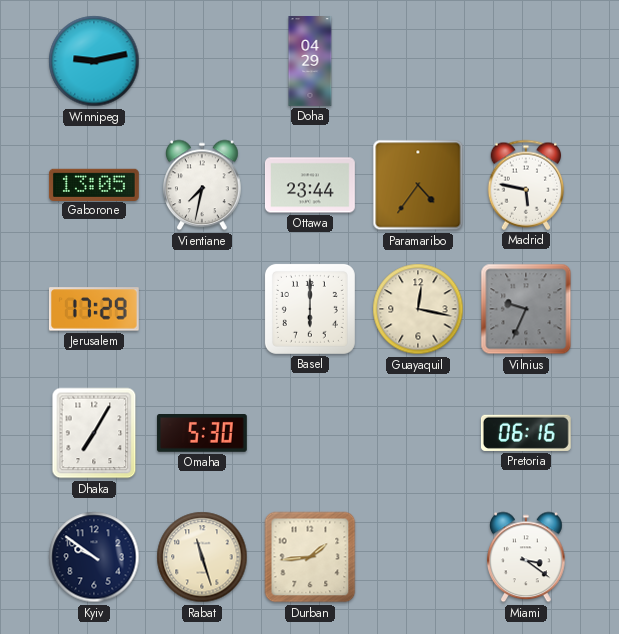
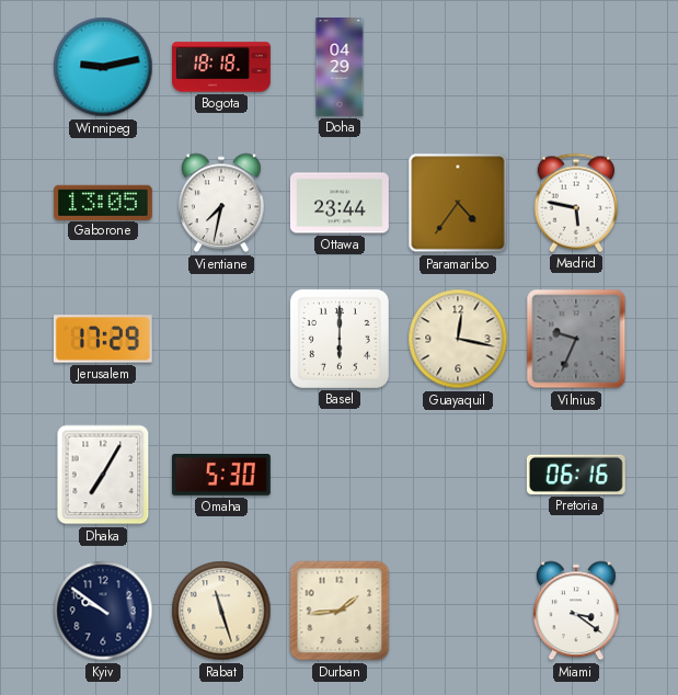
Bogota: none -> 18:18 (222, 67)
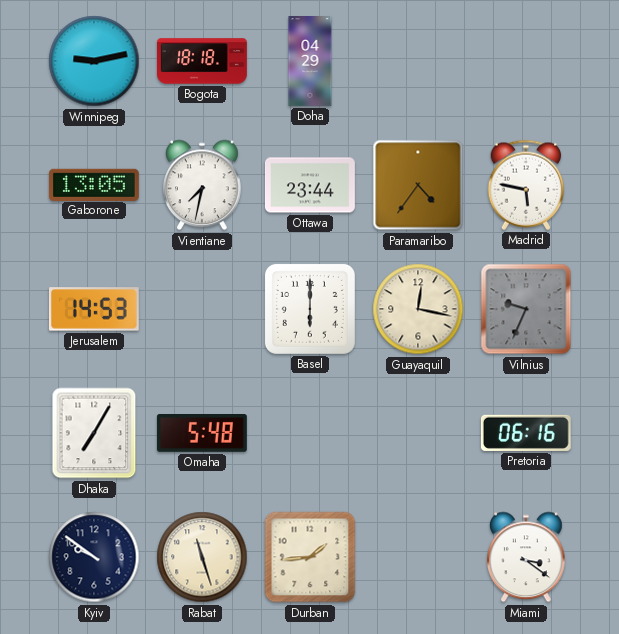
Jerusalem: 17:29 -> 14:53 (94, 309)
Omaha: 5:30 -> 5:48 (202, 434)
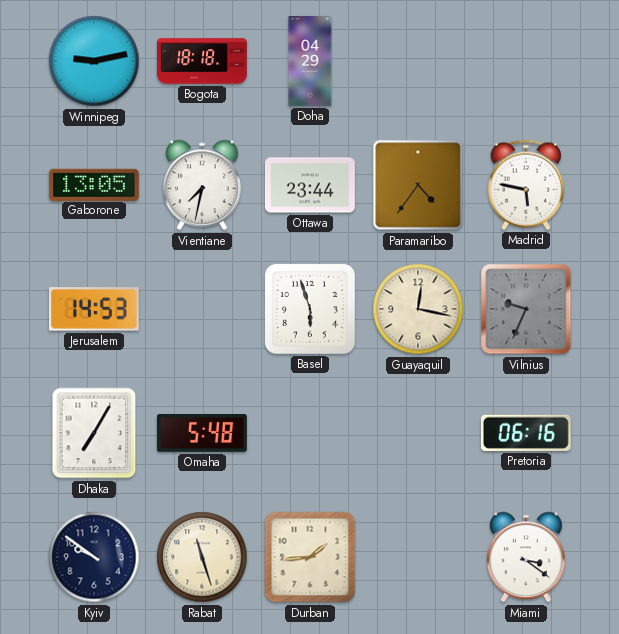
Basel: 6:00 -> 5:57 (310, 309)
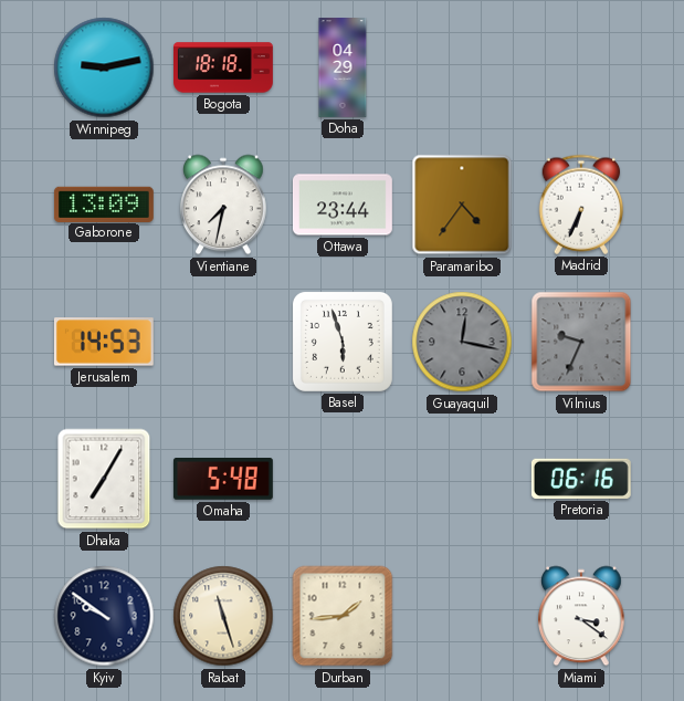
Gaborone: 13:05 -> 13:09 (104, 203)
Madrid: 5:47 -> 6:34 (581, 205)
Guayaquil dial: cream -> grey (462, 342)
